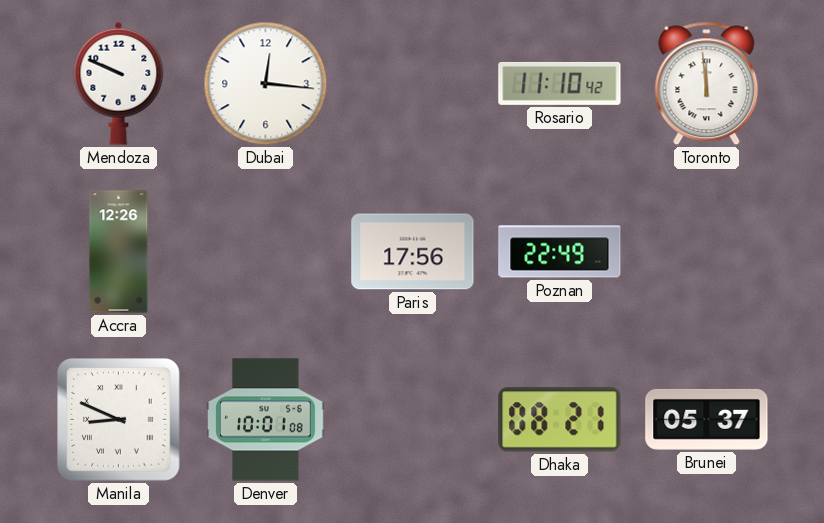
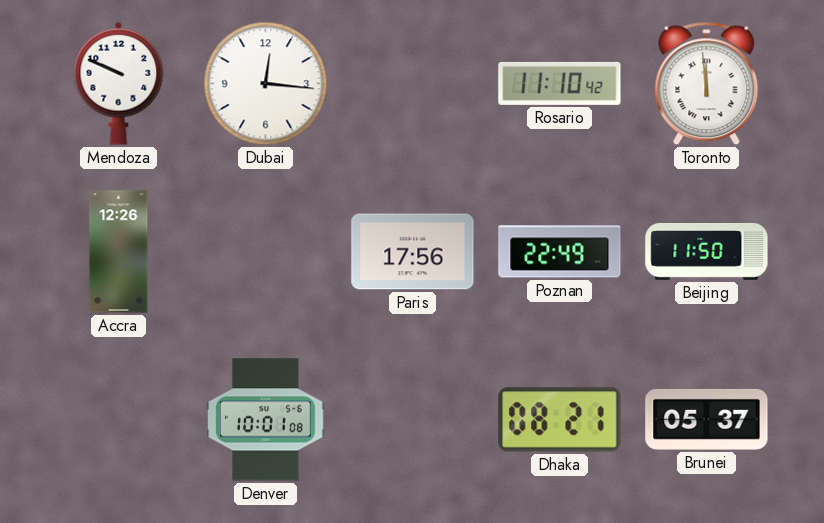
Beijing: none -> 11:50 (707, 252)
Manila: 8:49 -> none (119, 420)
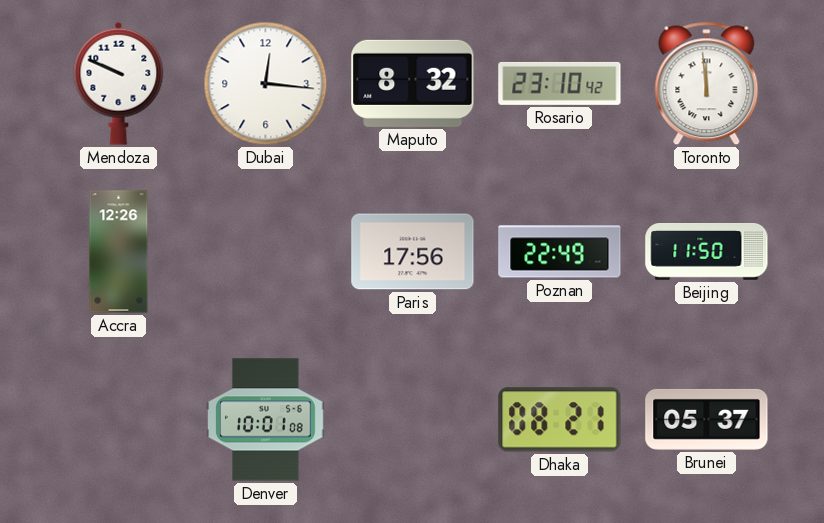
Maputo: none -> 8:32 (413, 83)
Rosario: 11:10 -> 23:10 (560, 83)
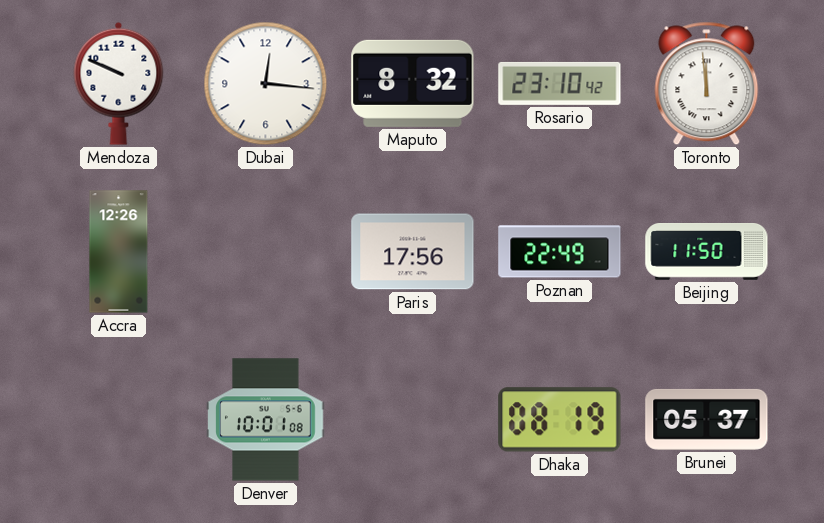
Dhaka: 08:21 -> 08:19 (560, 420)
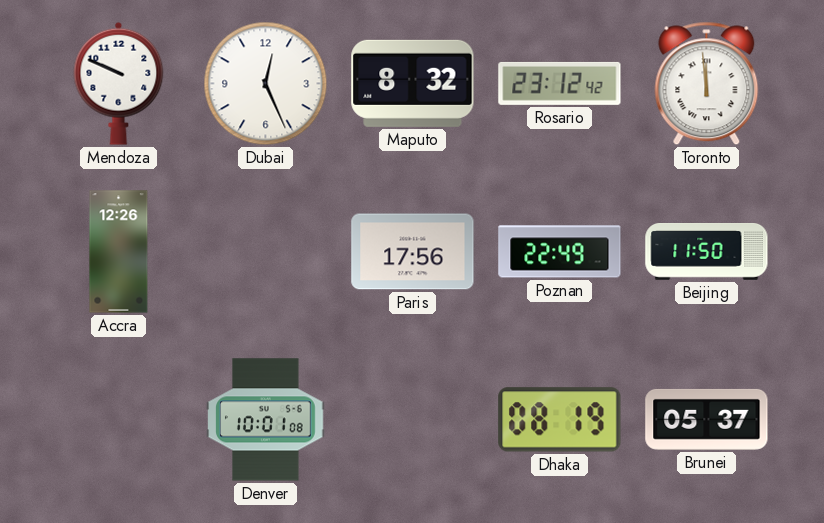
Dubai: 12:16 -> 12:26 (266, 84)
Rosario: 23:10 -> 23:12 (560, 83)
